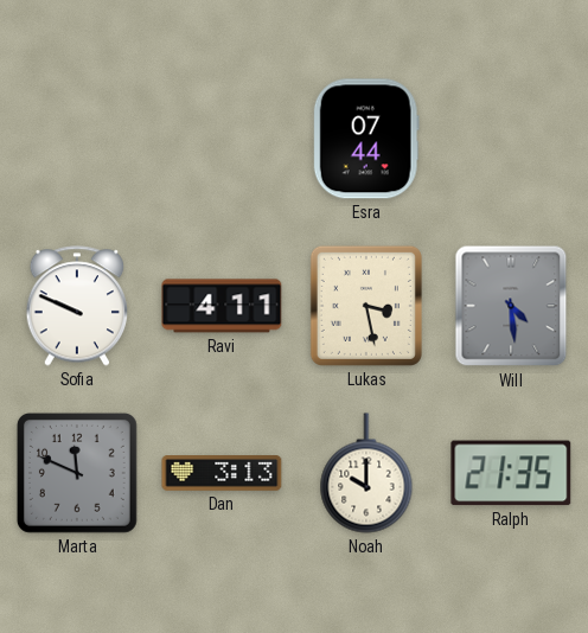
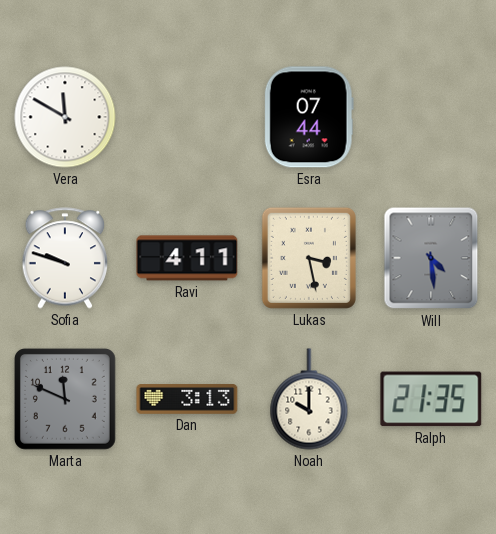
Vera: none -> 11:50 (65, 117)
Sofia: 9:49 -> 9:48 (65, 258)
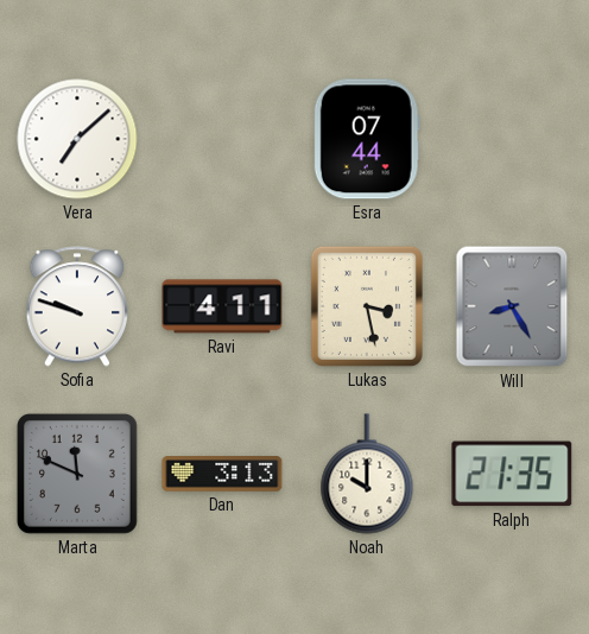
Vera: 11:50 -> 7:08 (77, 139)
Will: 4:29 -> 8:25 (512, 306)
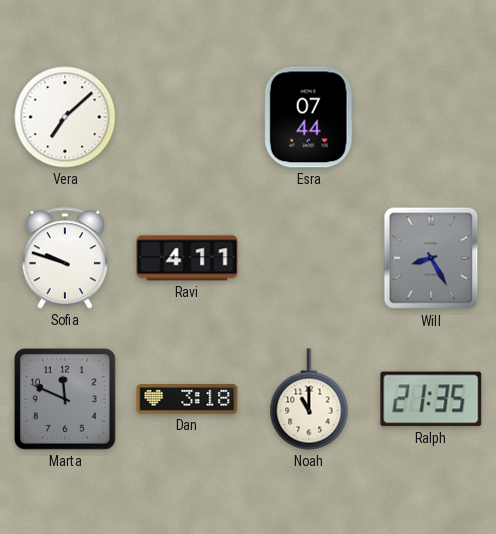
Lukas: 3:28 -> none (367, 306)
Dan: 3:13 -> 3:18 (187, 399)
Noah: 10:00 -> 11:00 (309, 399)
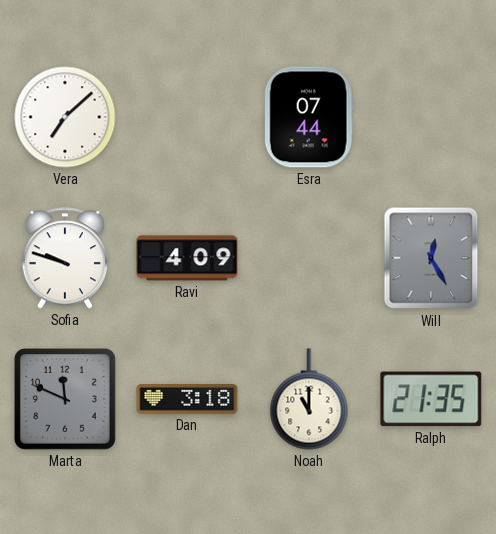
Ravi: 4:11 -> 4:09 (187, 258)
Will: 8:25 -> 12:25 (431, 258)
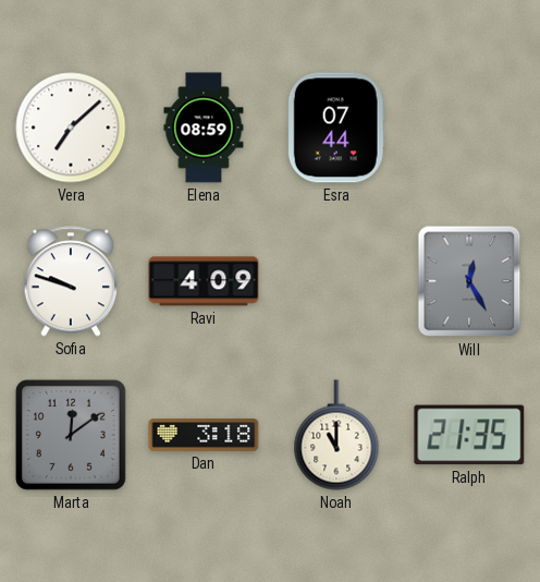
Elena: none -> 08:59 (204, 128)
Marta: 11:49 -> 12:09 (71, 435)
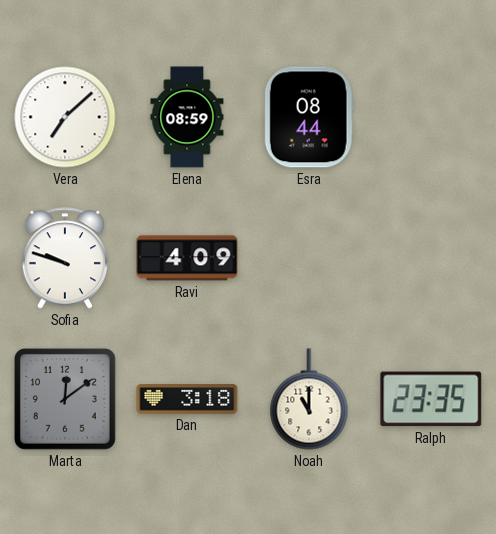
Esra: 07:44 -> 08:44 (309, 117)
Will: 12:25 -> none (469, 281)
Ralph: 21:35 -> 23:35 (431, 399)
